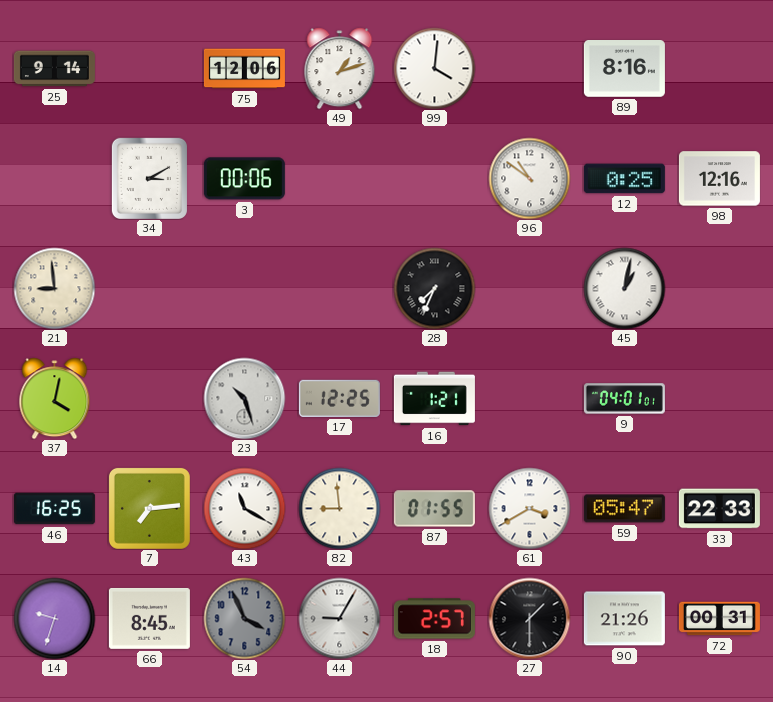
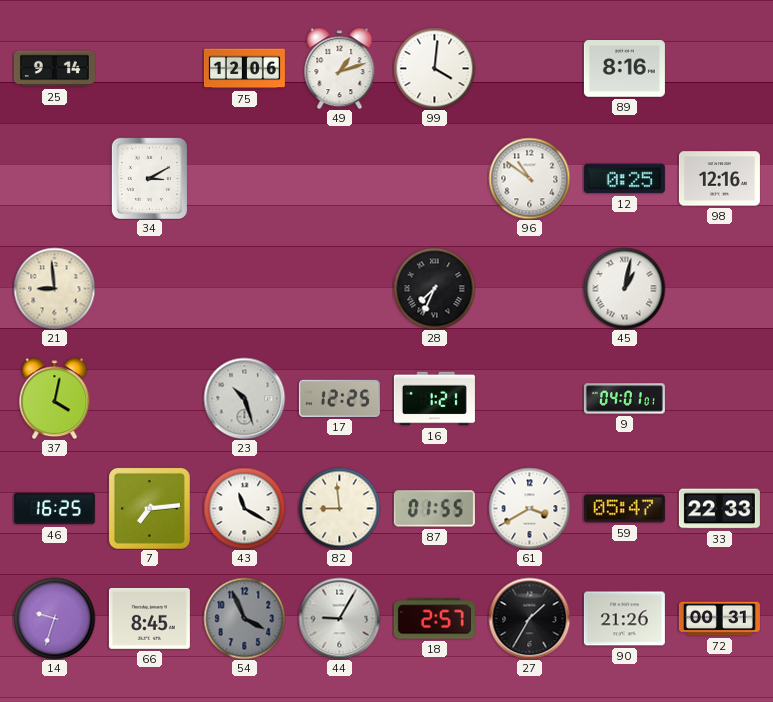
3: 00:06 -> none (244, 179)
27: 1:30 -> 1:35 (529, 618)
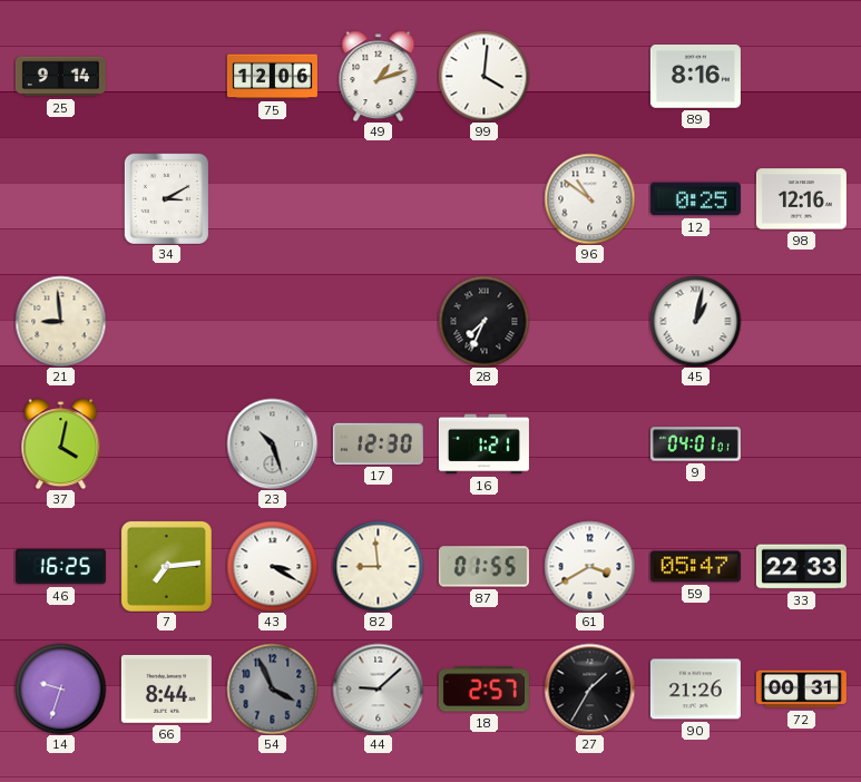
17: 12:25 -> 12:30 (378, 443)
43: 11:20 -> 3:20 (272, 566)
66: 8:45 -> 8:44 (166, 688)
44: 9:05 -> 9:08 (378, 688)
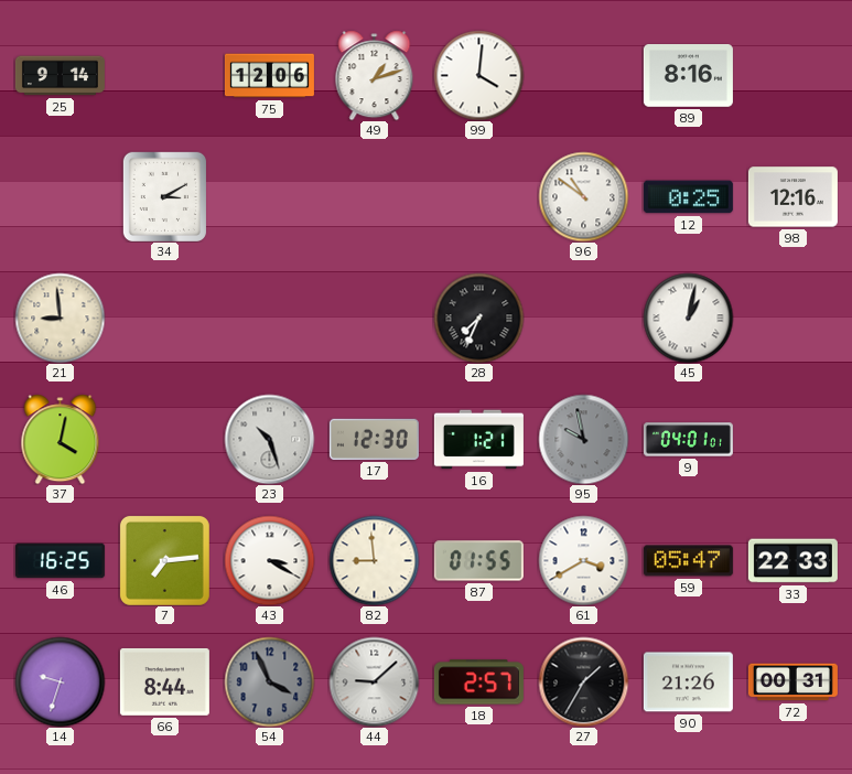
95: none -> 9:58 (583, 439)
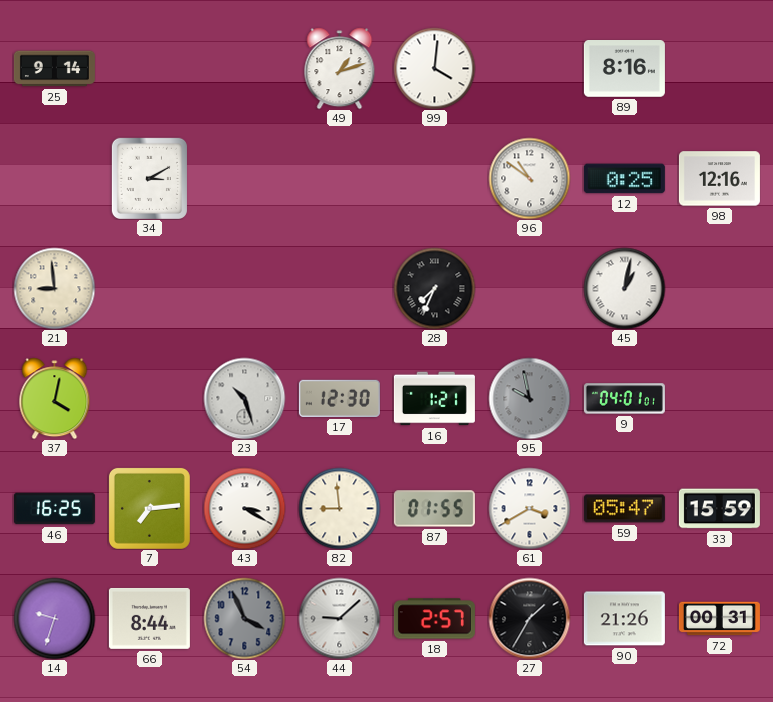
75: 12:06 -> none (269, 76)
33: 22:33 -> 15:59 (719, 509)
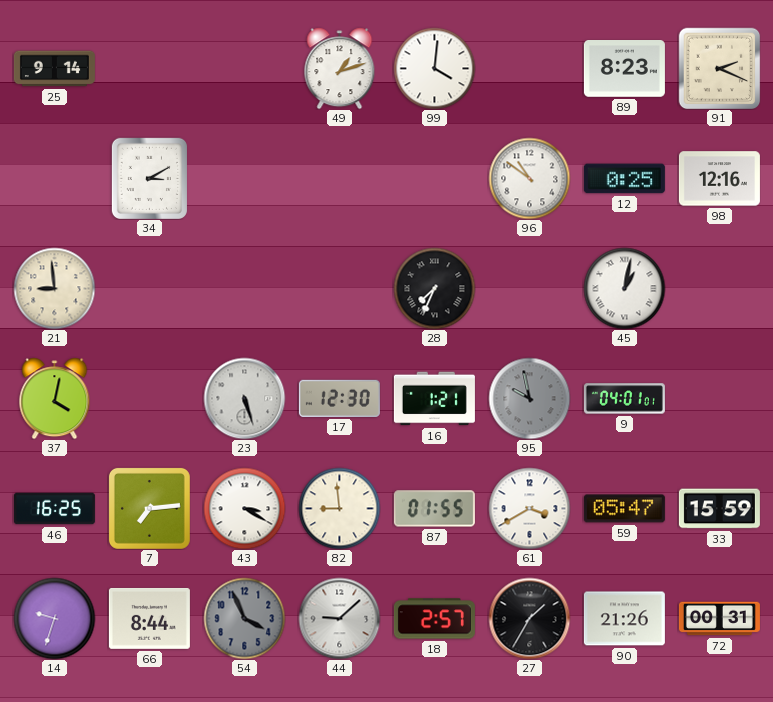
89: 8:16 -> 8:23 (624, 69)
91: none -> 2:19 (719, 68)
23: 10:27 -> 5:27 (244, 398)
